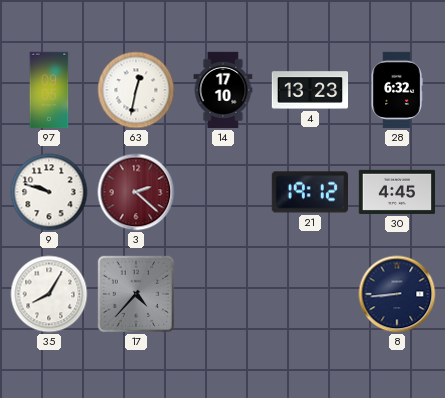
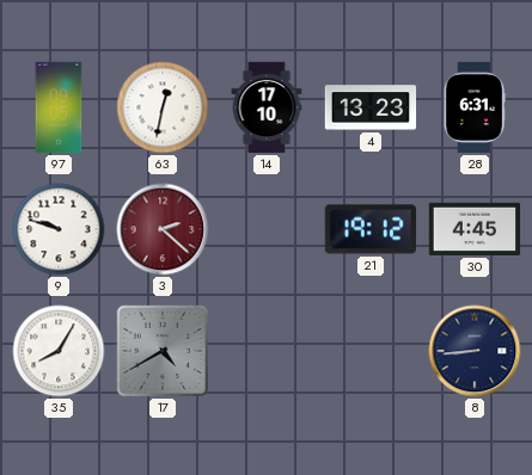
28: 6:32 -> 6:31 (475, 107)
17: 4:37 -> 4:40 (163, 351)
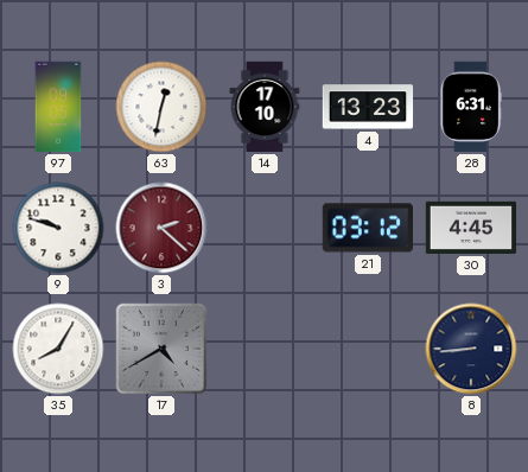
21: 19:12 -> 03:12 (367, 228)
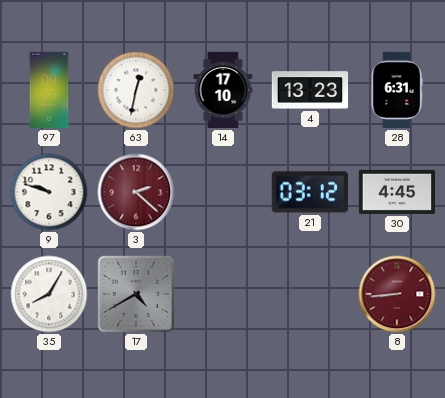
8 dial: navy -> burgundy (397, 294)
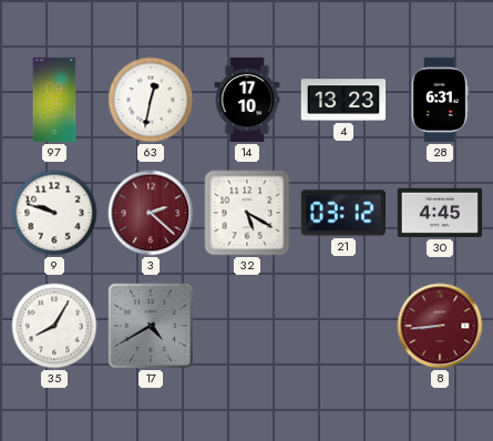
32: none -> 5:20 (247, 213)
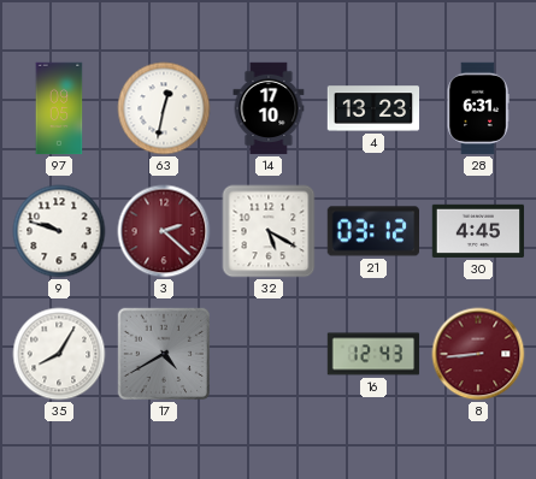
16: none -> 12:43 (373, 354)
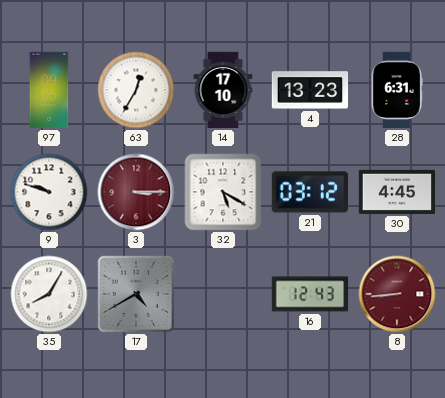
63: 12:32 -> 12:35 (136, 90)
3: 2:22 -> 3:15 (136, 192)
